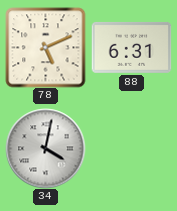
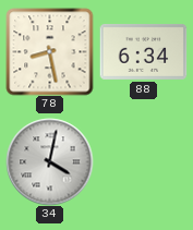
78: 5:11 -> 8:28 (49, 51)
88: 6:31 -> 6:34 (143, 51)
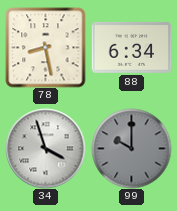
34: 4:02 -> 3:57 (45, 148)
99: none -> 10:00 (131, 148)
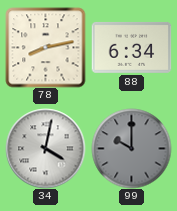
78: 8:28 -> 8:13 (45, 47)
34: 3:57 -> 4:02 (45, 148)
